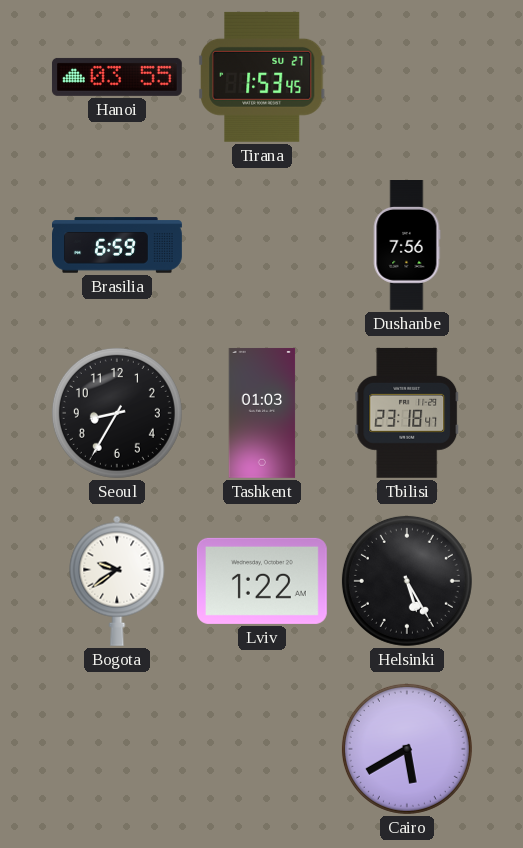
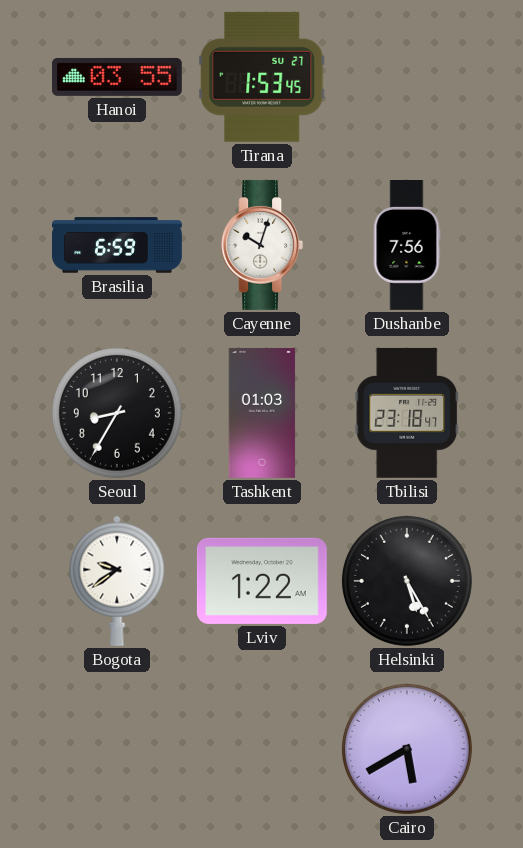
Cayenne: none -> 10:03 (262, 245)
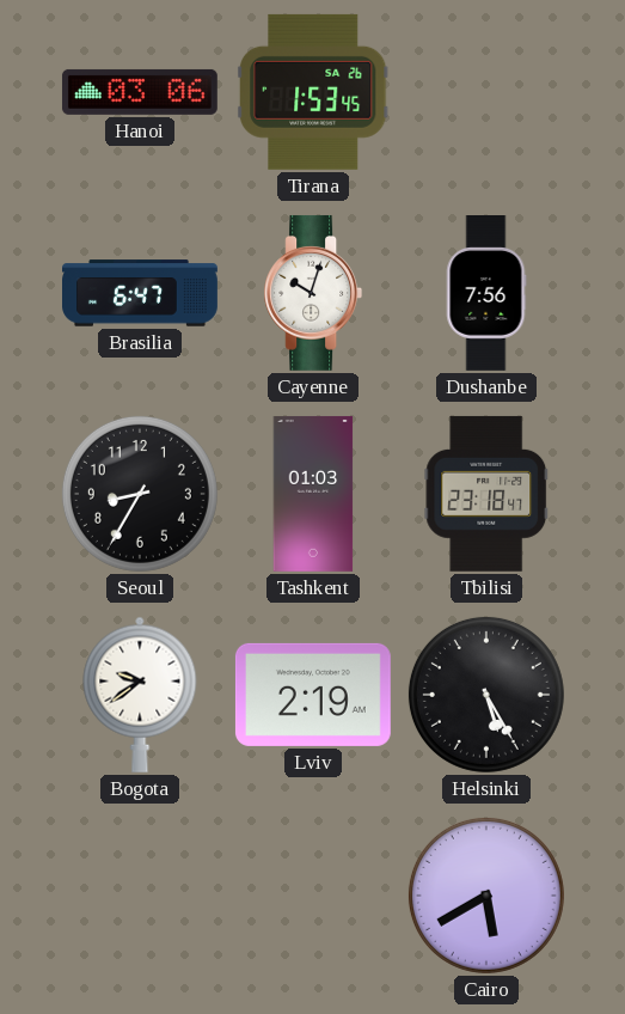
Hanoi: 03:55 -> 03:06 (140, 92)
Tirana date: SU 27 -> SA 26 (313, 92)
Brasilia: 6:59 -> 6:47 (141, 293)
Lviv: 1:22 -> 2:19 (313, 695)
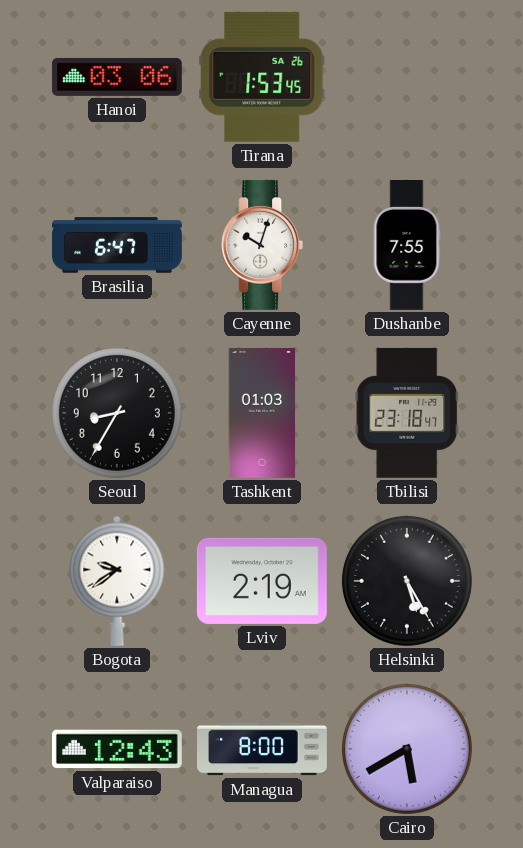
Dushanbe: 7:56 -> 7:55 (407, 246)
Valparaiso: none -> 12:43 (117, 749)
Managua: none -> 8:00 (263, 749)
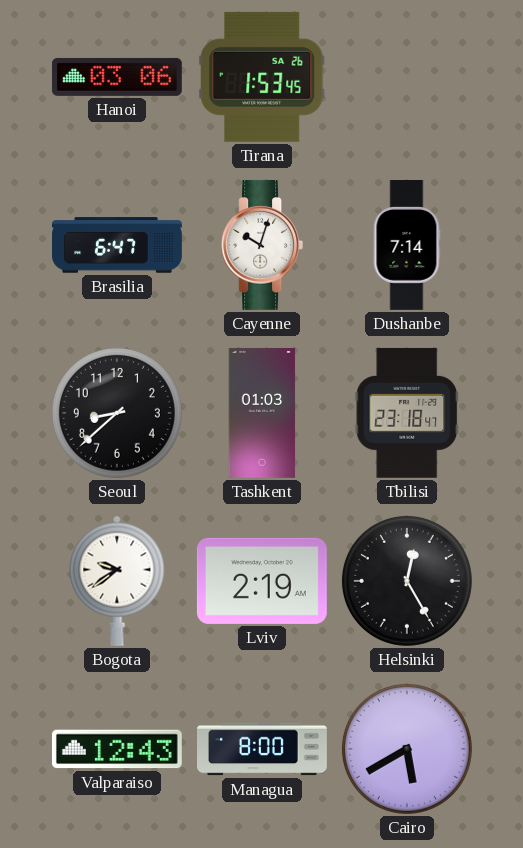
Dushanbe: 7:55 -> 7:14 (407, 246)
Seoul: 8:35 -> 8:38 (117, 413)
Helsinki: 5:25 -> 12:25 (407, 581)
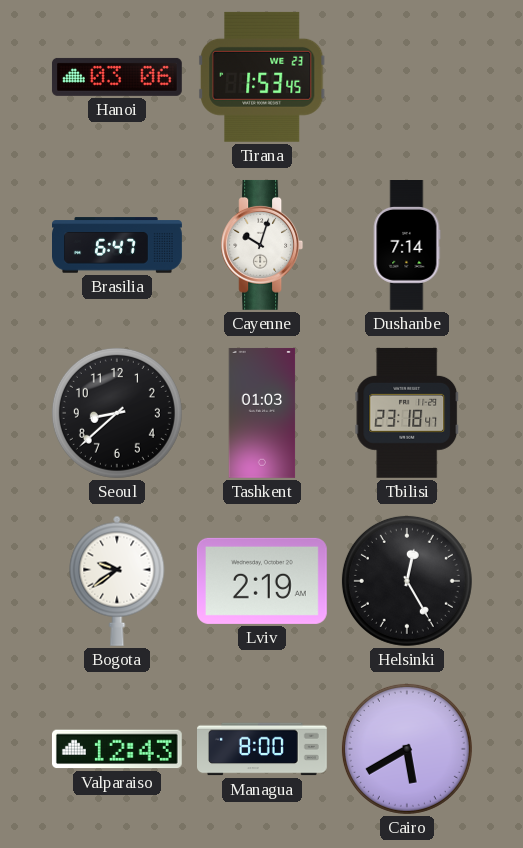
Tirana date: SA 26 -> WE 23 (262, 77)
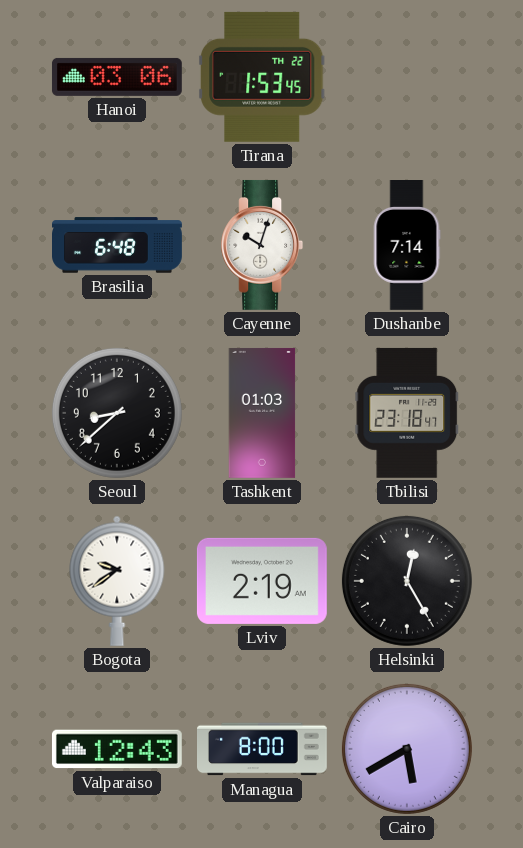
Tirana date: WE 23 -> TH 22 (262, 77)
Brasilia: 6:47 -> 6:48 (118, 245)
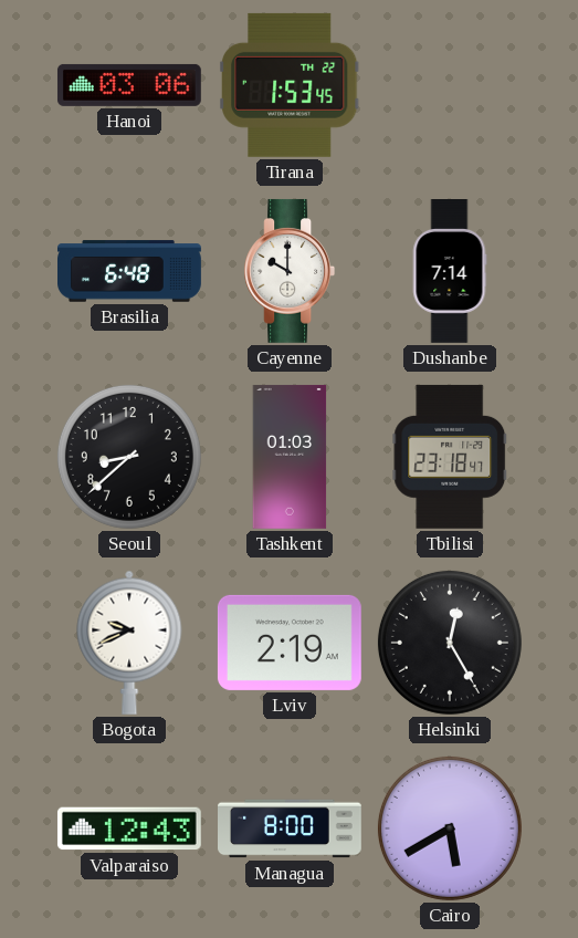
Cayenne: 10:03 -> 10:00 (290, 271)
Bogota: 9:39 -> 9:41 (129, 643)
